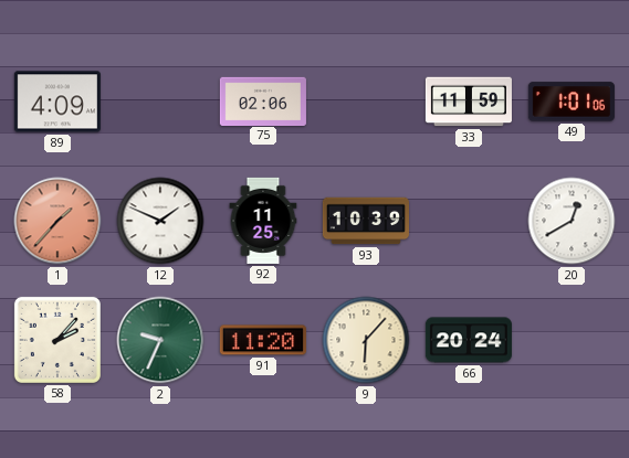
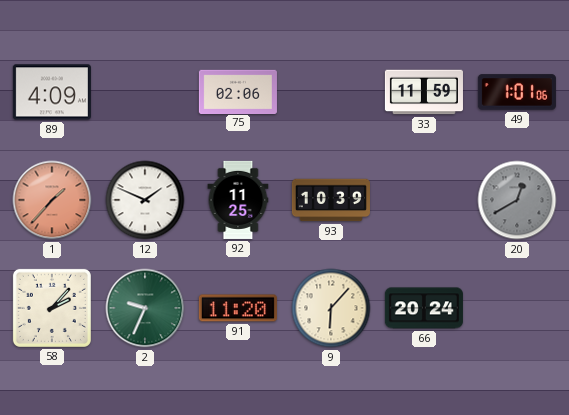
20 dial: white -> grey (517, 200)
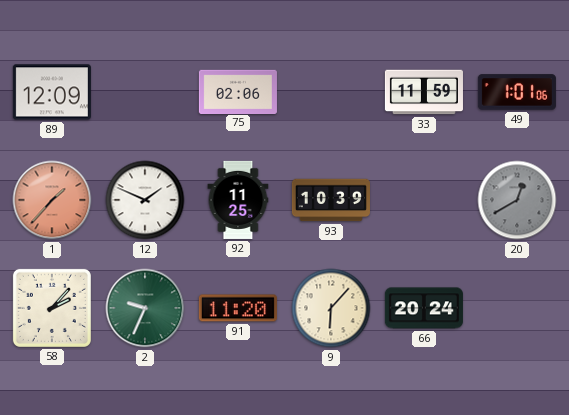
89: 4:09 -> 12:09 (52, 92)
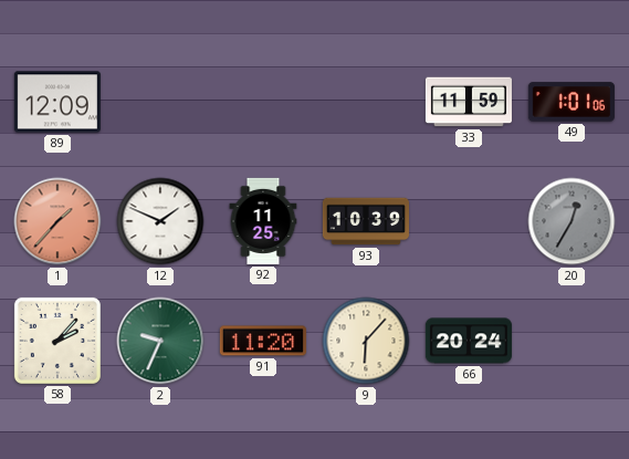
75: 02:06 -> none (238, 91)
20: 12:40 -> 12:35 (572, 221)
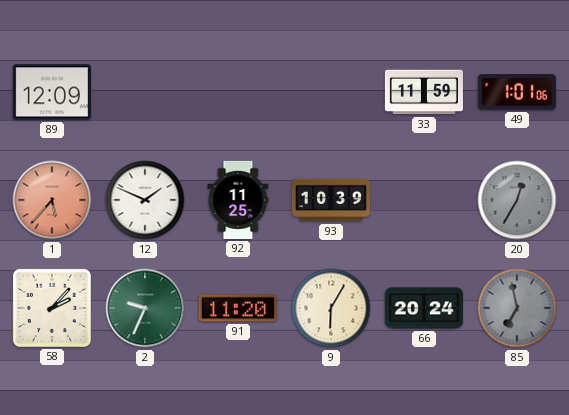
1: 1:37 -> 5:37 (52, 200)
9: 6:07 -> 6:05 (331, 308)
85: none -> 6:58 (517, 308)
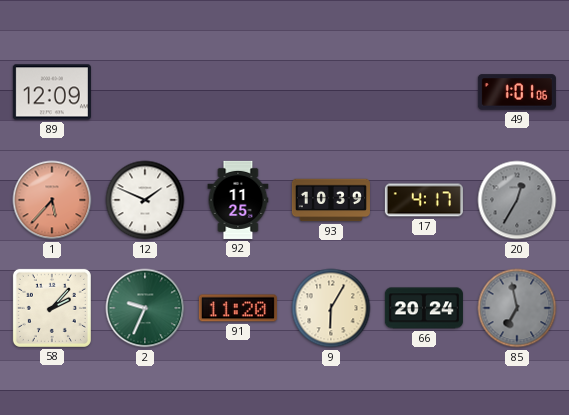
33: 11:59 -> none (424, 92)
17: none -> 4:17 (424, 200)
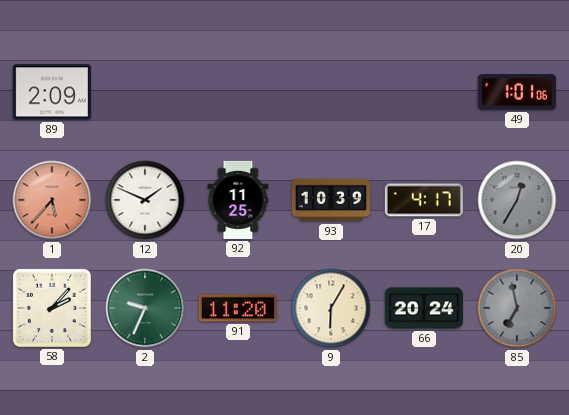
89: 12:09 -> 2:09 (52, 92)
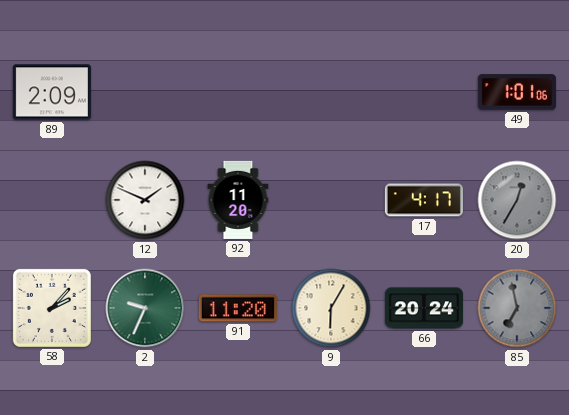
1: 5:37 -> none (52, 200)
92: 11:25 -> 11:20 (238, 200)
93: 10:39 -> none (331, 200)
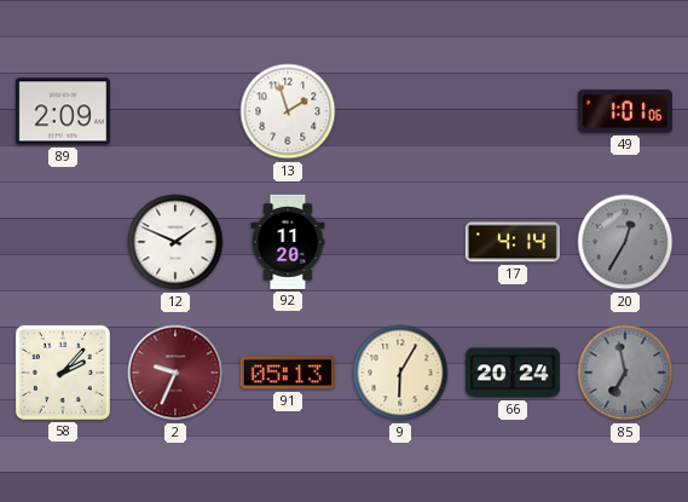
13: none -> 1:57 (288, 111)
17: 4:17 -> 4:14 (513, 242)
2 dial: green -> burgundy (175, 373)
91: 11:20 -> 05:13 (288, 373)
